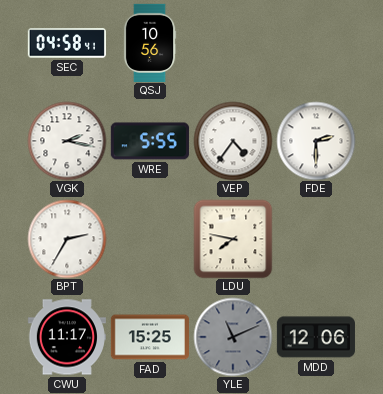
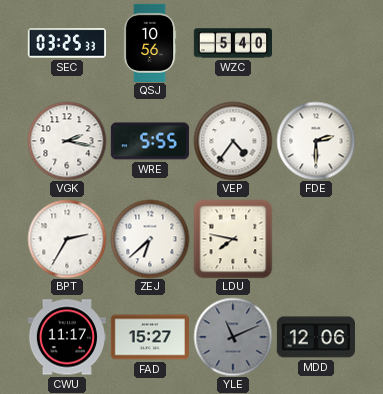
SEC: 04:58 -> 03:25 (67, 43)
WZC: none -> 5:40 (232, 43)
ZEJ: none -> 6:38 (150, 239)
FAD: 15:25 -> 15:27 (149, 337)
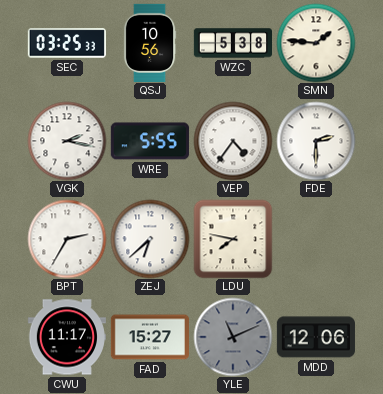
WZC: 5:40 -> 5:38 (232, 43)
SMN: none -> 1:46 (316, 43)
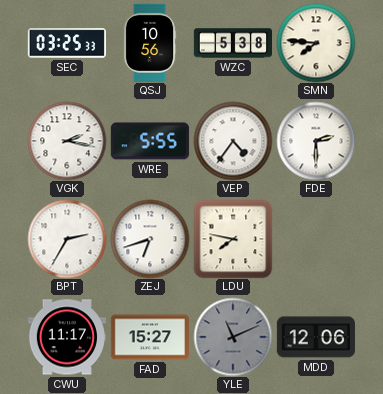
SMN: 1:46 -> 7:46 (316, 43)
ZEJ: 6:38 -> 6:42 (150, 239)
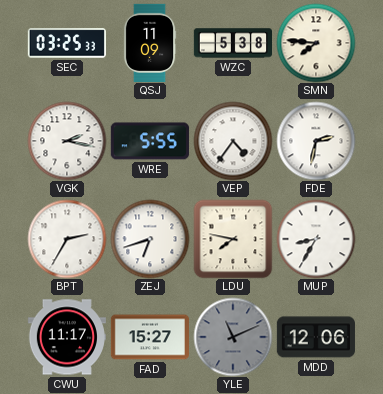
QSJ: 10:56 -> 11:09 (150, 42)
FDE: 2:30 -> 2:32 (316, 141)
MUP: none -> 8:35 (316, 239)
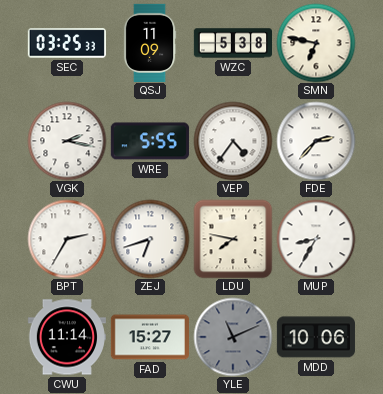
SMN: 7:46 -> 6:47 (316, 43)
FDE: 2:32 -> 2:37 (316, 141)
CWU: 11:17 -> 11:14 (67, 337)
MDD: 12:06 -> 10:06 (316, 337)
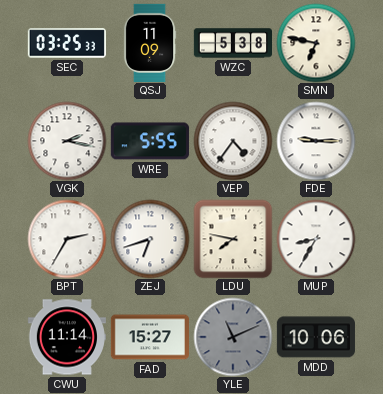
FDE: 2:37 -> 9:15 (316, 141)
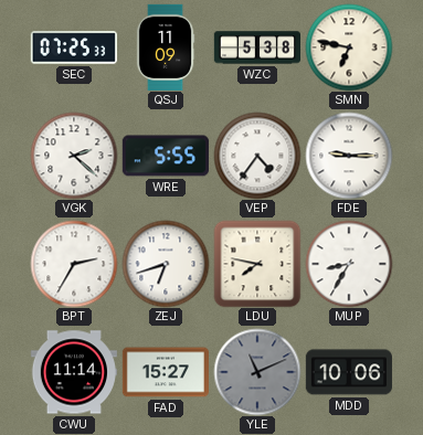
SEC: 03:25 -> 07:25 (74, 47)
VGK: 2:17 -> 2:22 (74, 156)
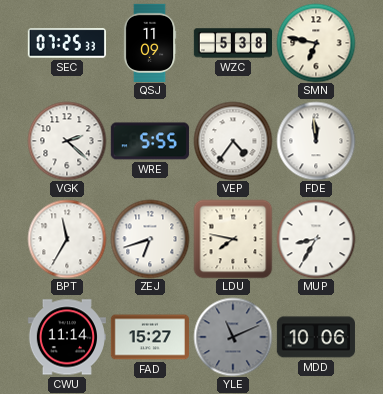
FDE: 9:15 -> 11:59 (316, 141)
BPT: 2:35 -> 11:35 (67, 239)
